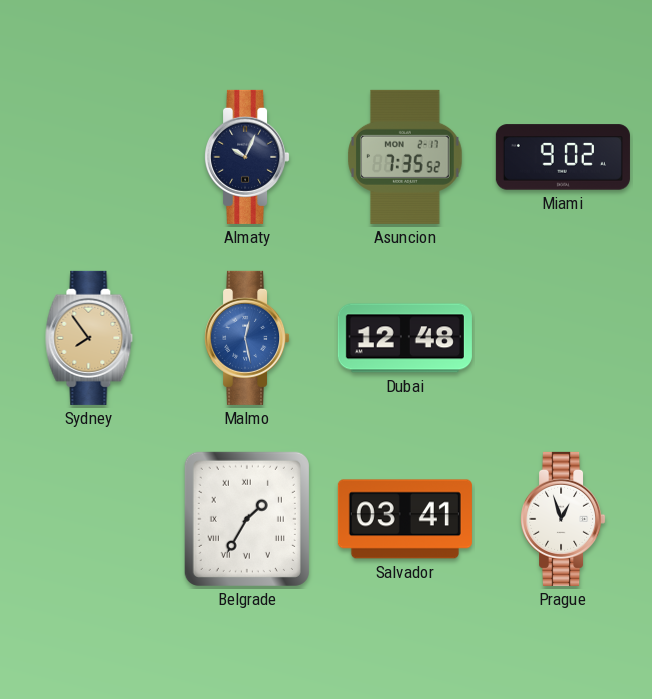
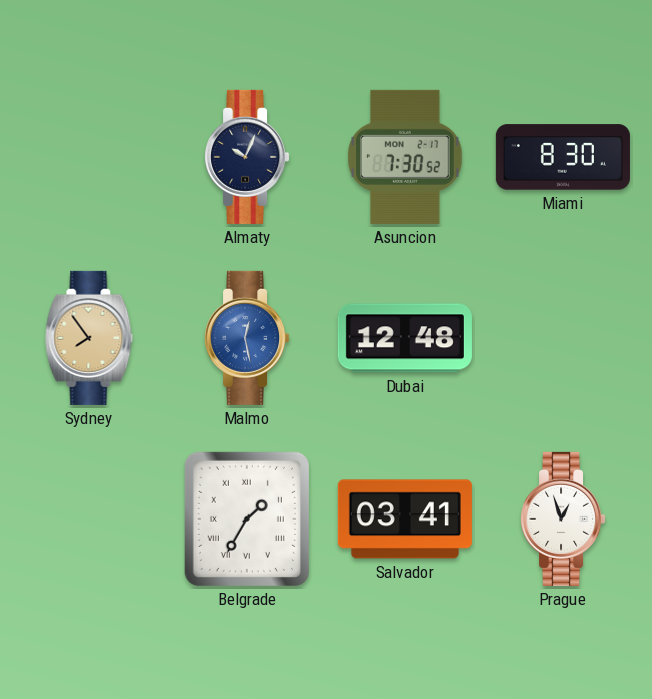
Asuncion: 7:35 -> 7:30 (405, 157)
Miami: 9:02 -> 8:30 (563, 157)
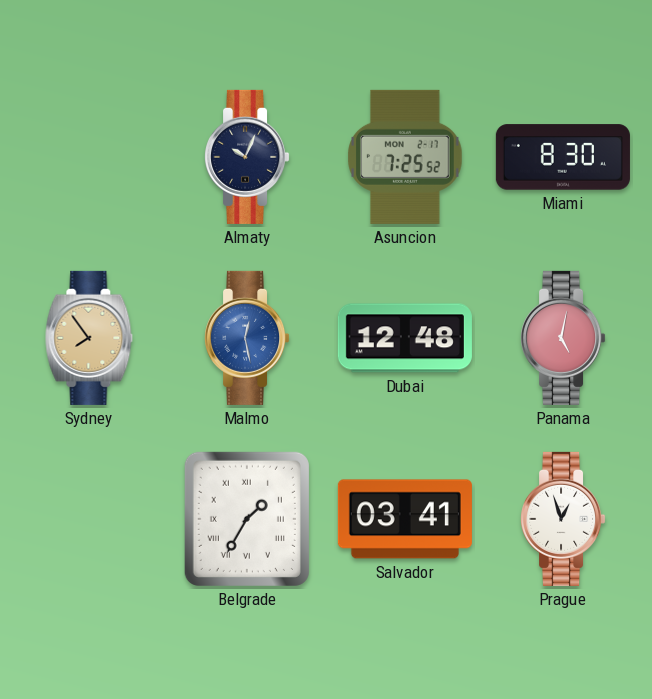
Asuncion: 7:30 -> 7:25 (405, 157)
Panama: none -> 5:02 (564, 338)
